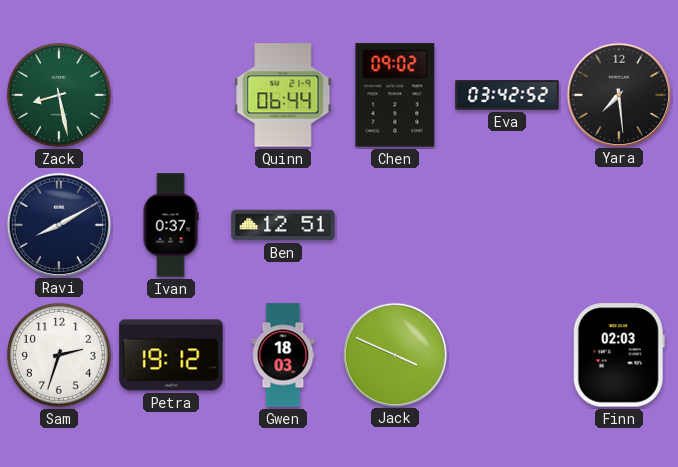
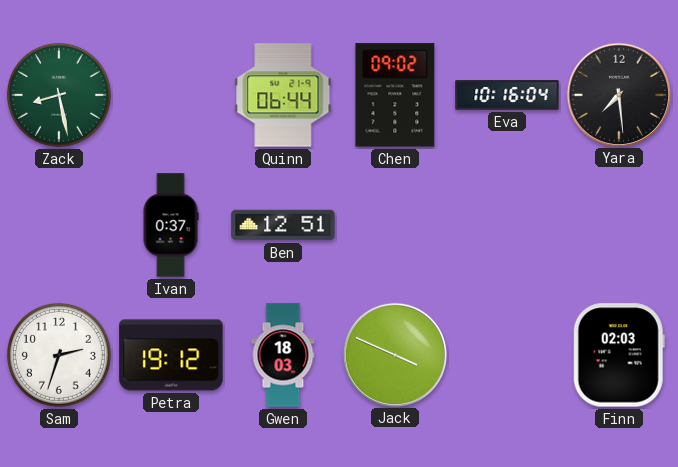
Eva: 03:42 -> 10:16 (507, 95)
Ravi: 8:10 -> none (58, 224)
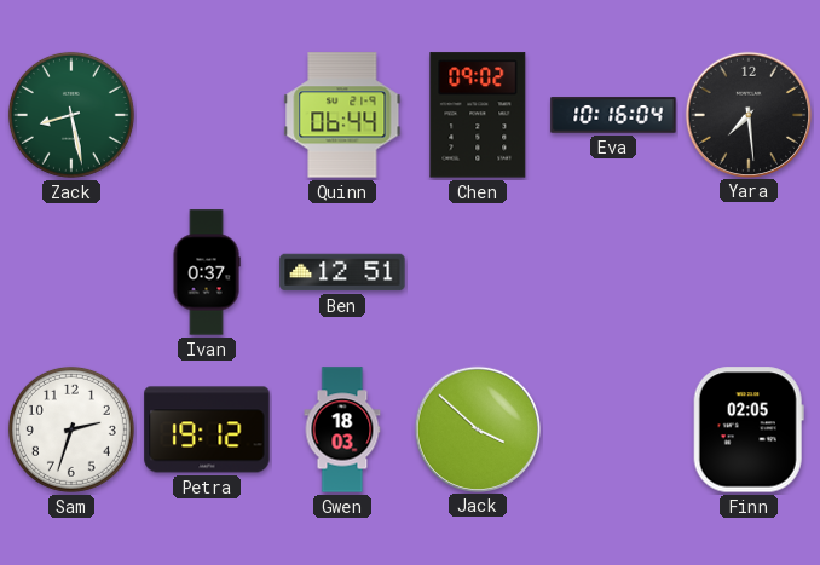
Jack: 3:49 -> 3:52 (477, 428)
Finn: 02:03 -> 02:05 (749, 429)
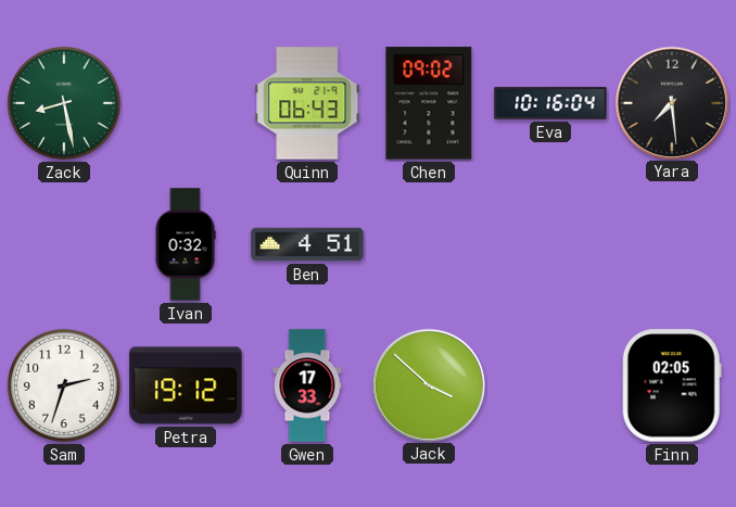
Quinn: 06:44 -> 06:43 (307, 103)
Ivan: 0:37 -> 0:32 (186, 244)
Ben: 12:51 -> 4:51 (307, 244)
Gwen: 18:03 -> 17:33 (307, 385)
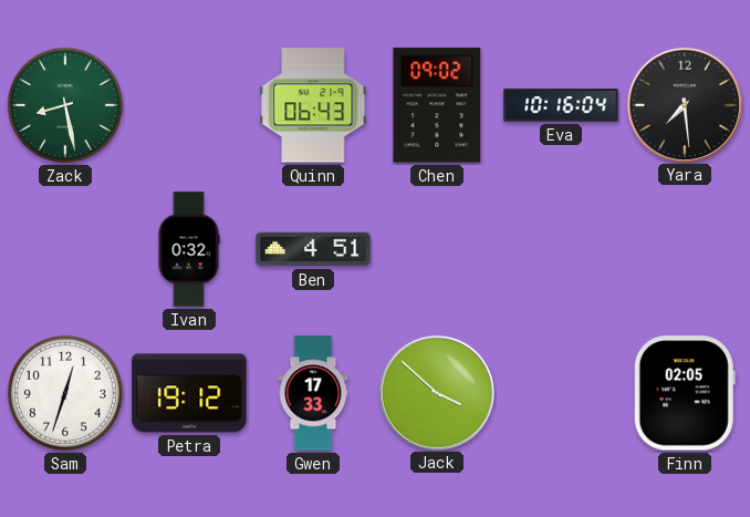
Sam: 2:33 -> 12:33 (65, 393)
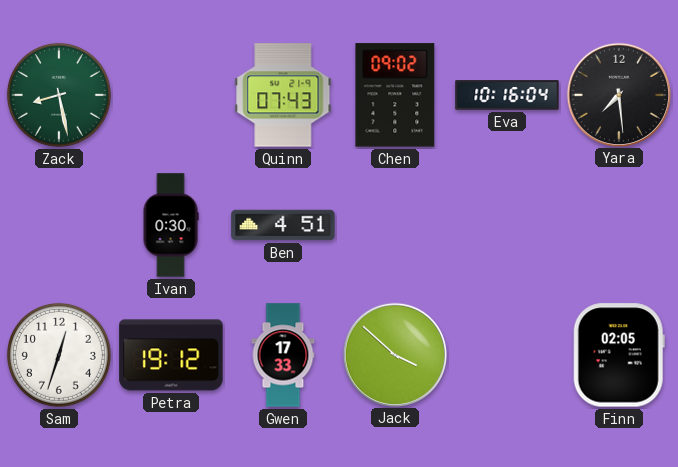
Quinn: 06:43 -> 07:43 (283, 95)
Ivan: 0:32 -> 0:30 (171, 225)
